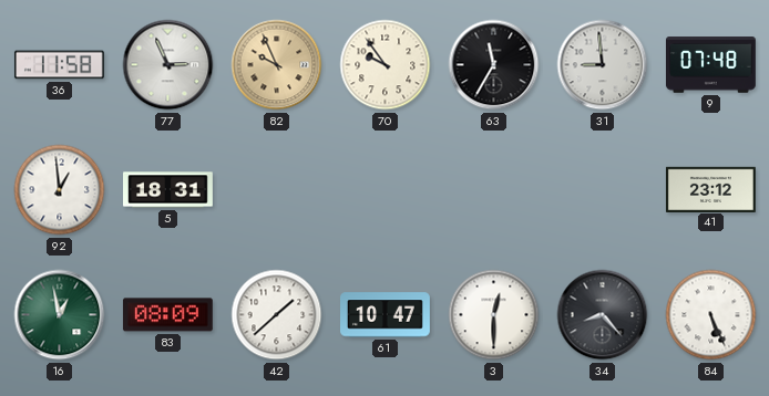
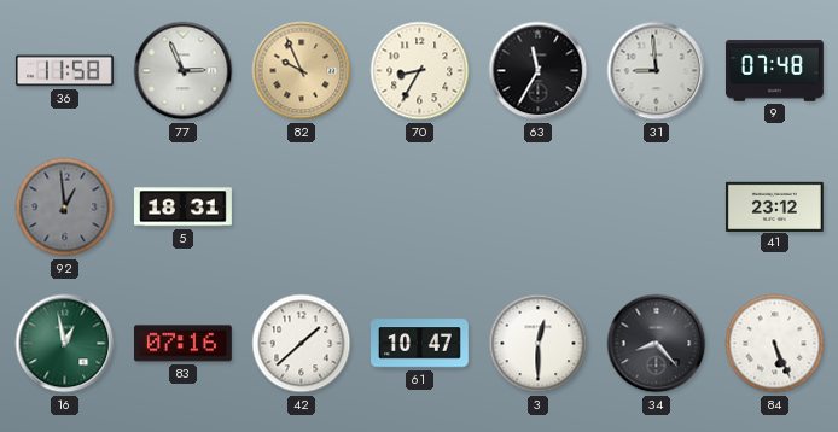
70: 9:54 -> 8:35 (420, 71)
92 dial: white -> grey (65, 208)
83: 08:09 -> 07:16 (182, 344)
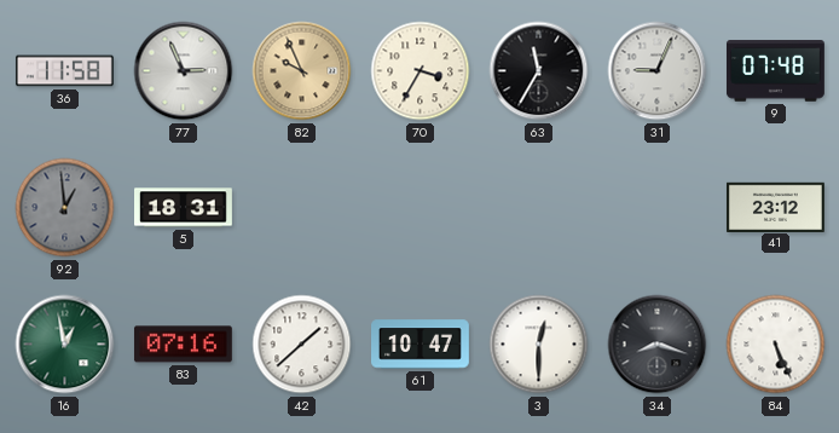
70: 8:35 -> 3:35 (421, 71)
31: 8:59 -> 9:04 (658, 71)
34: 8:23 -> 8:18 (658, 345)
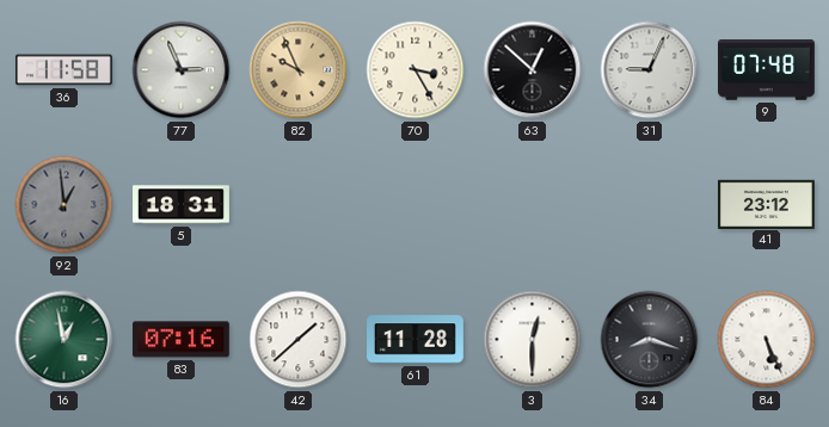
70: 3:35 -> 3:25 (416, 70)
63: 11:35 -> 12:52 (533, 70)
61: 10:47 -> 11:28 (416, 340)
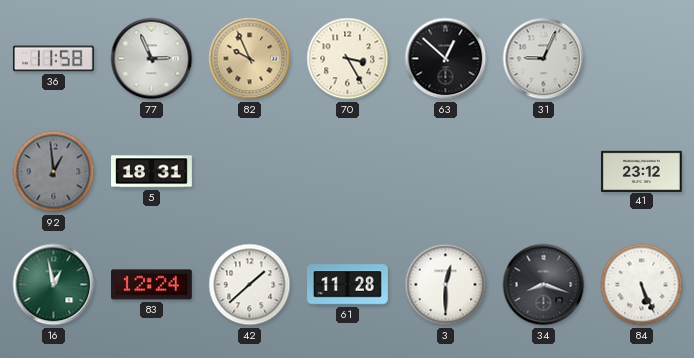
9: 07:48 -> none (766, 70)
83: 07:16 -> 12:24 (151, 285)
